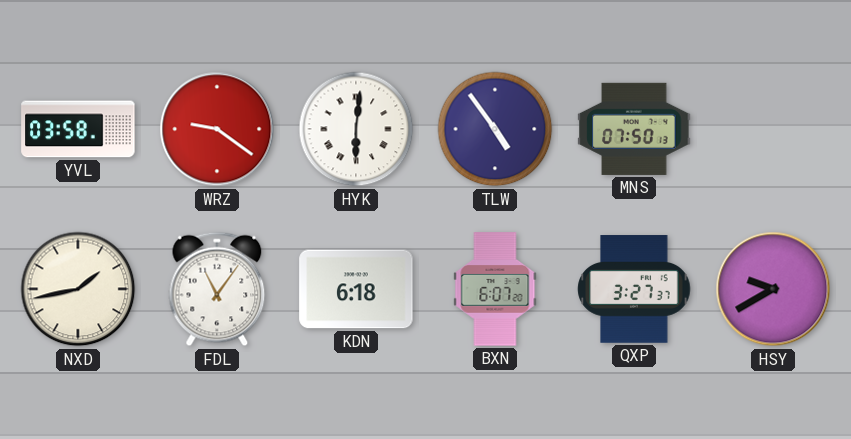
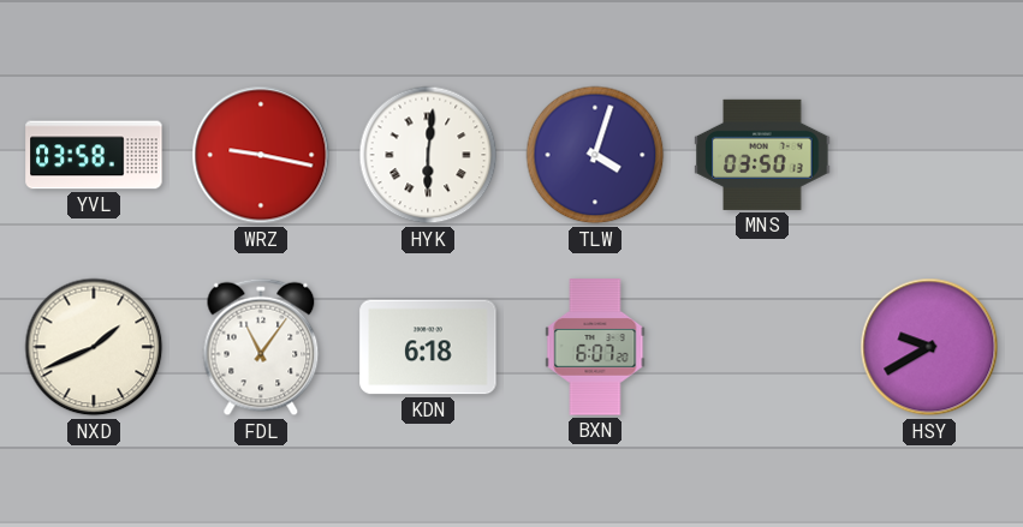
WRZ: 9:21 -> 9:17 (261, 155)
TLW: 4:54 -> 4:03 (595, 155)
MNS: 07:50 -> 03:50 (762, 155)
NXD: 1:43 -> 1:41 (94, 347)
QXP: 3:27 -> none (634, 289)
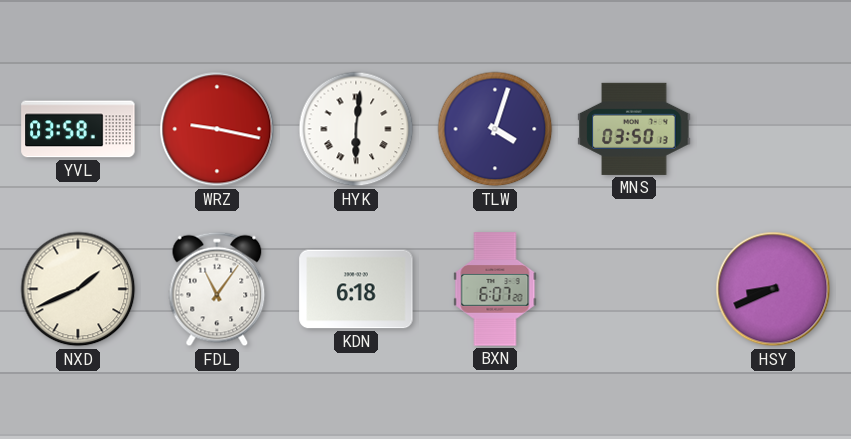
HSY: 9:40 -> 8:41 (773, 289)
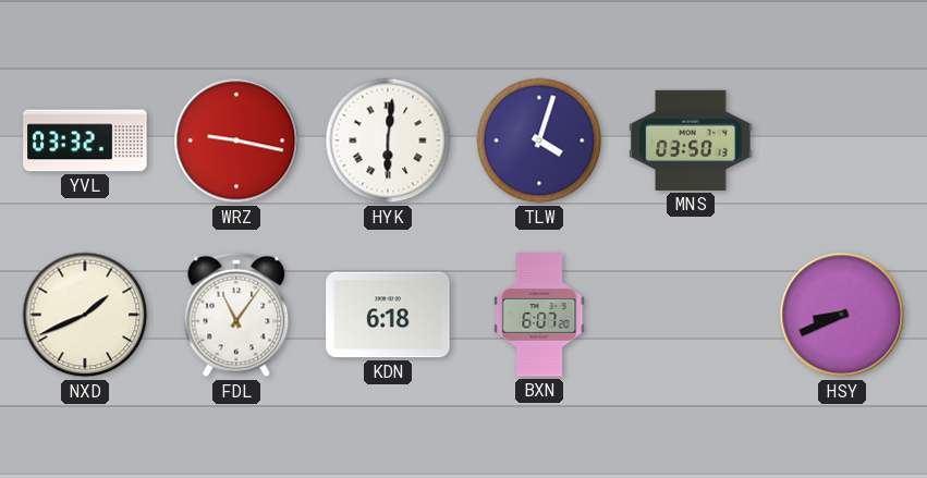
YVL: 03:58 -> 03:32 (85, 140)
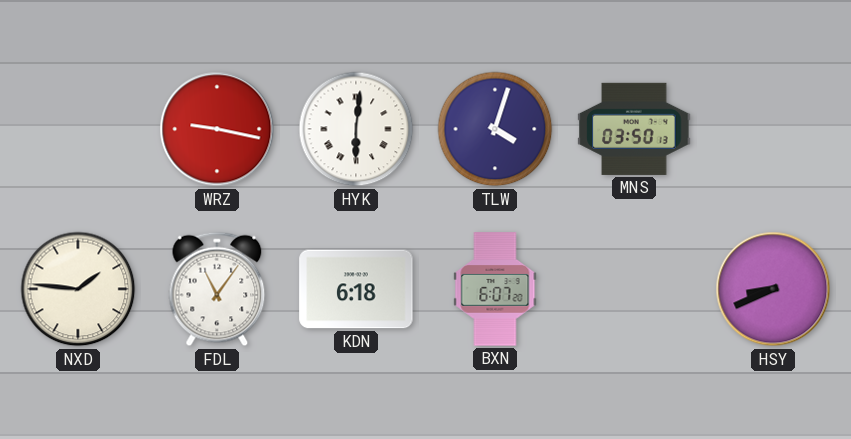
YVL: 03:32 -> none (85, 140)
NXD: 1:41 -> 1:46 (78, 289)
